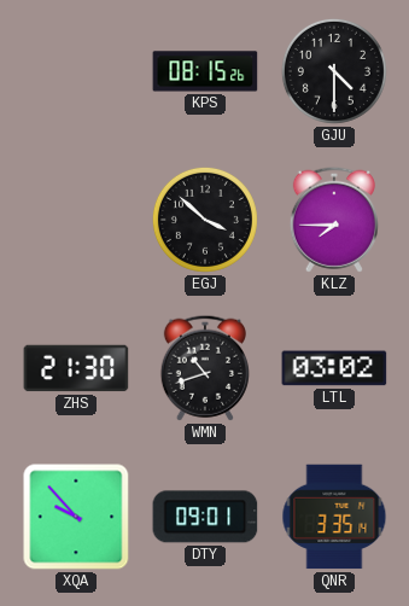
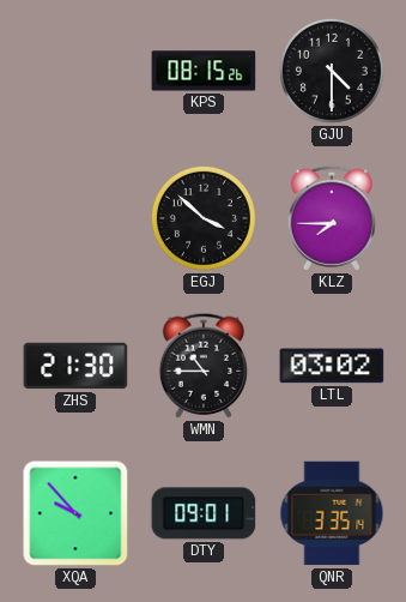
WMN: 10:42 -> 10:45 (204, 366)
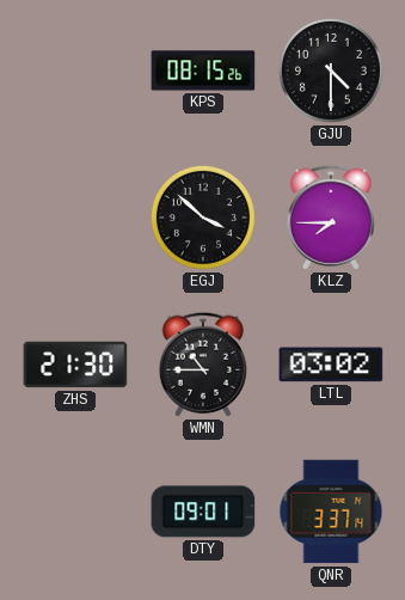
XQA: 9:53 -> none (75, 513)
QNR: 3:35 -> 3:37 (331, 512)
